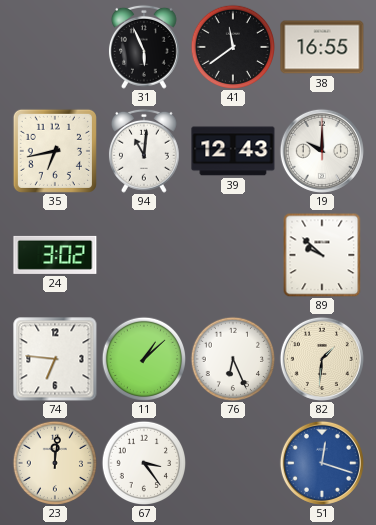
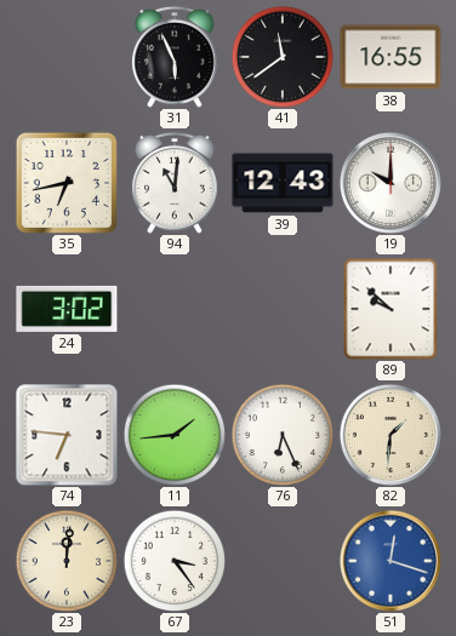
11: 1:08 -> 1:44 (173, 434)
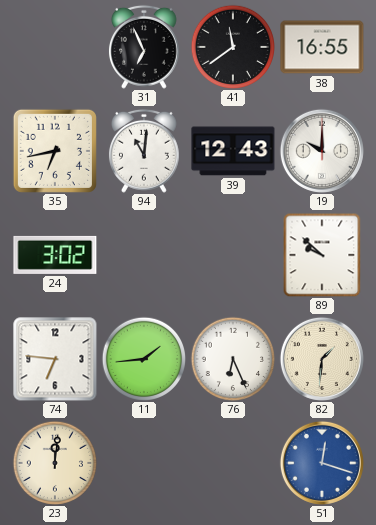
31: 5:56 -> 6:56 (144, 47)
67: 3:24 -> none (173, 560)
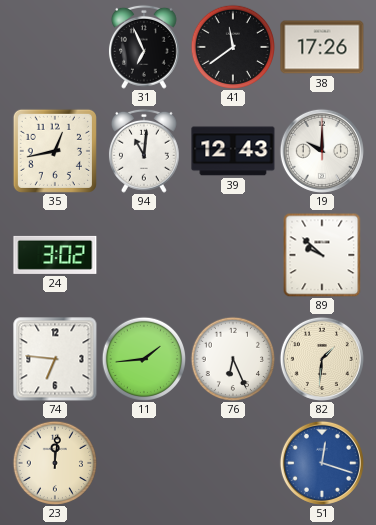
38: 16:55 -> 17:26 (322, 47)
35: 6:43 -> 12:43 (55, 151)
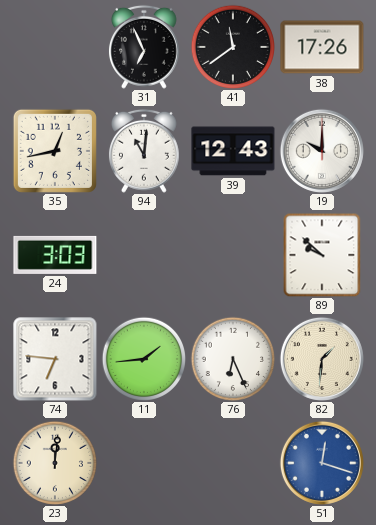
24: 3:02 -> 3:03 (55, 255)
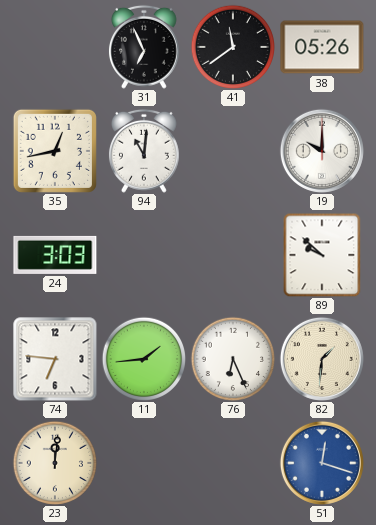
38: 17:26 -> 05:26 (322, 47)
39: 12:43 -> none (233, 151)
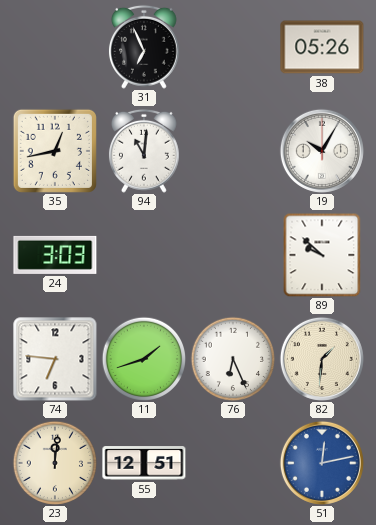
41: 11:39 -> none (232, 46)
19: 10:00 -> 10:05 (322, 151)
11: 1:44 -> 1:42 (143, 358)
55: none -> 12:51 (144, 463)
51: 12:18 -> 12:13 (322, 463)
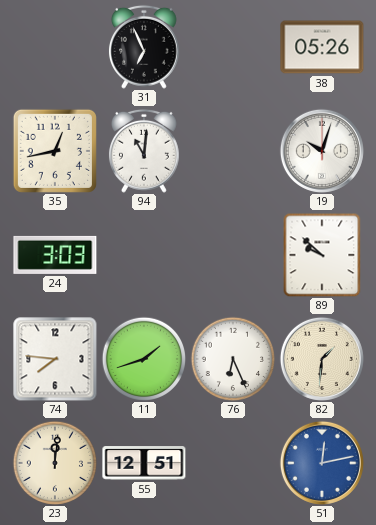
19: 10:05 -> 10:03 (322, 151)
74: 6:46 -> 7:46 (55, 359)
